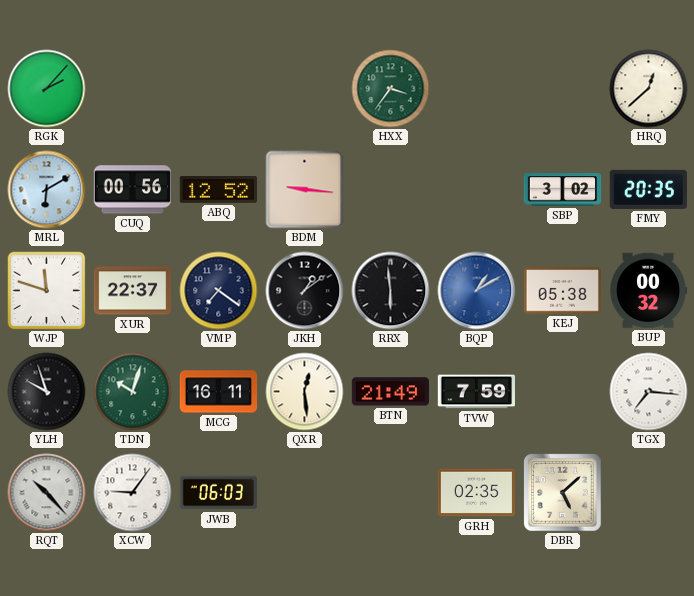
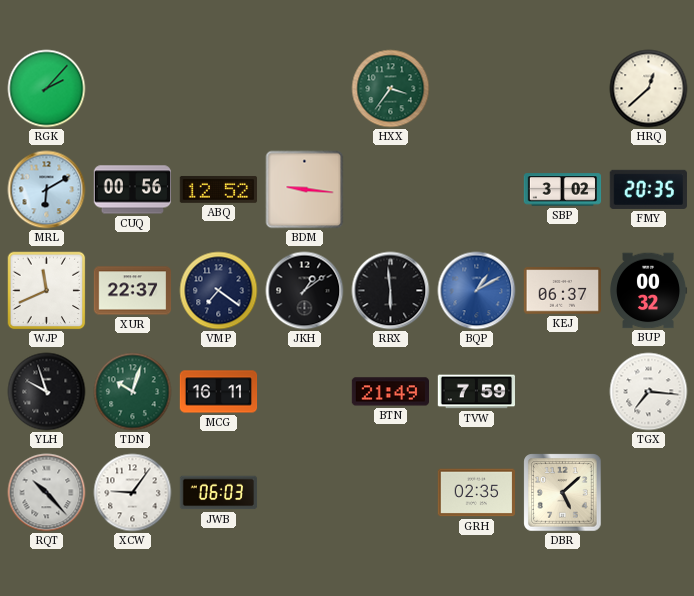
WJP: 11:48 -> 11:41 (47, 291)
KEJ: 05:38 -> 06:37 (562, 291)
QXR: 12:29 -> none (305, 392)
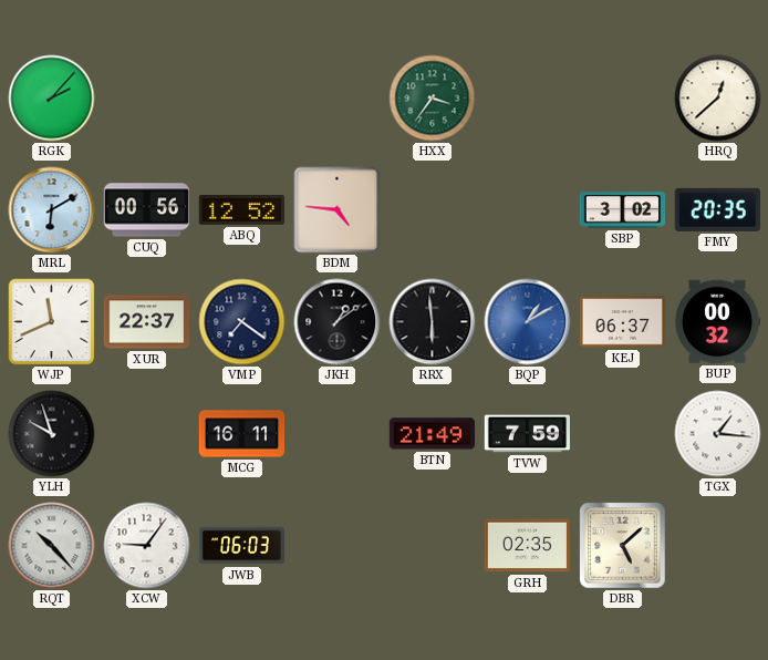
BDM: 9:16 -> 4:46 (338, 210)
TDN: 10:03 -> none (133, 392)
TGX: 7:16 -> 1:16 (718, 434)
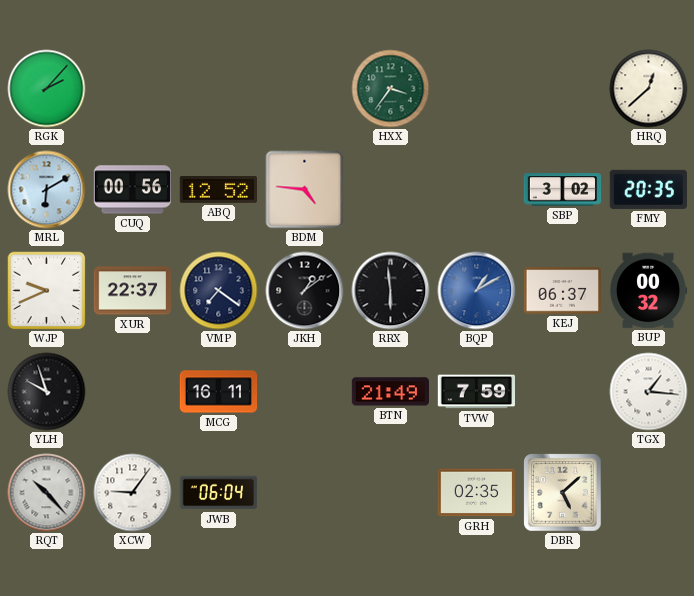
WJP: 11:41 -> 9:41 (47, 291)
JWB: 06:03 -> 06:04 (219, 493)
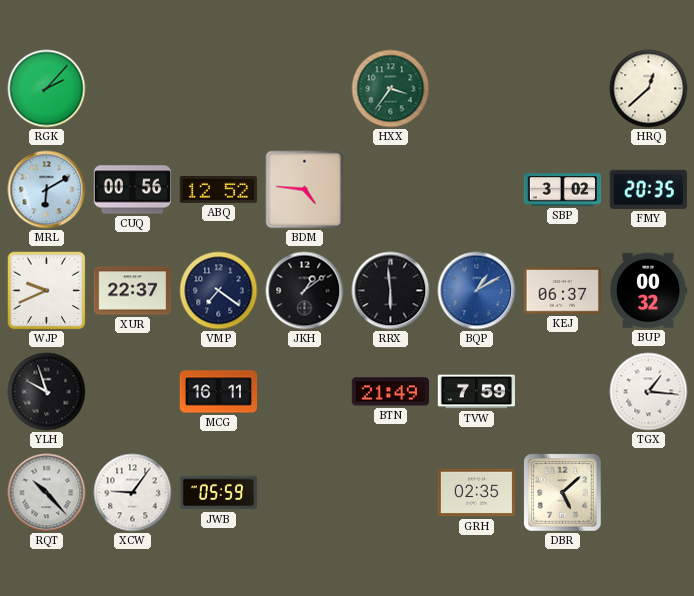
JWB: 06:04 -> 05:59 (219, 493)
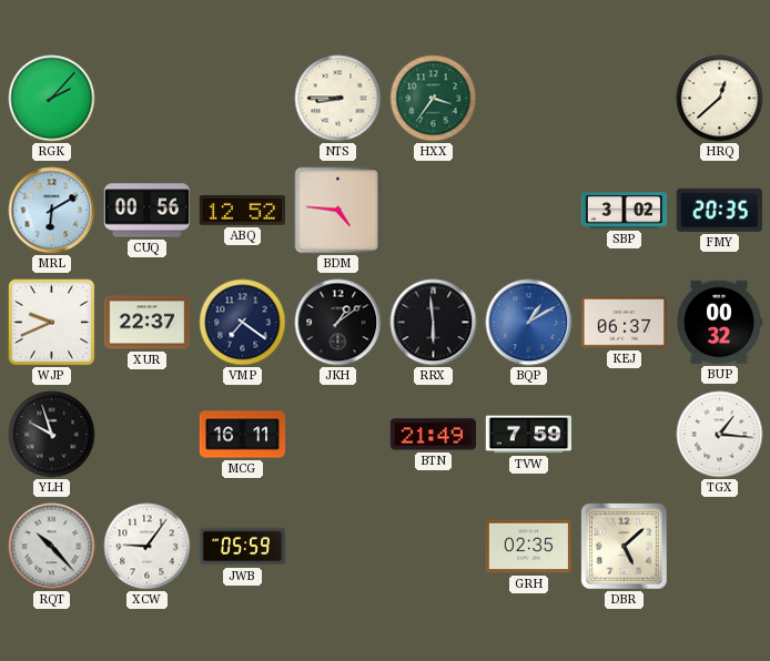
NTS: none -> 8:45 (338, 99)
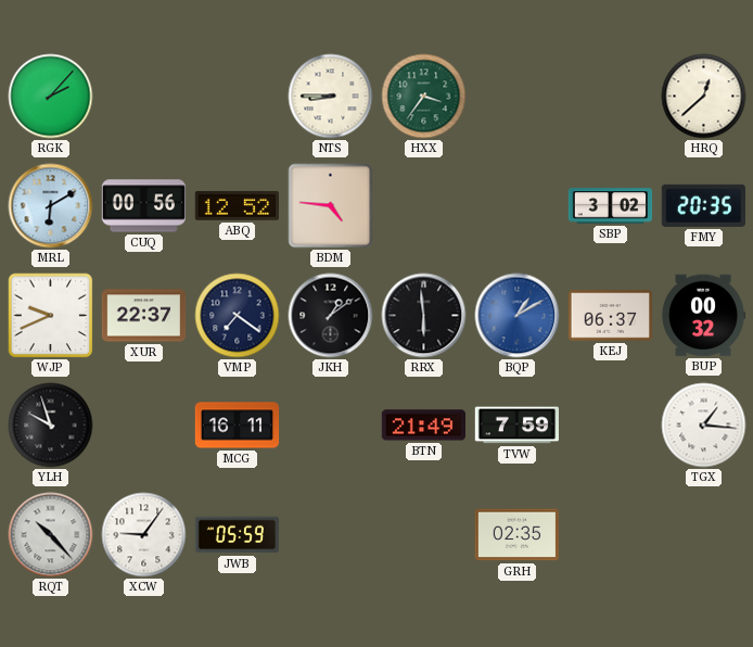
DBR: 5:08 -> none (625, 547)
